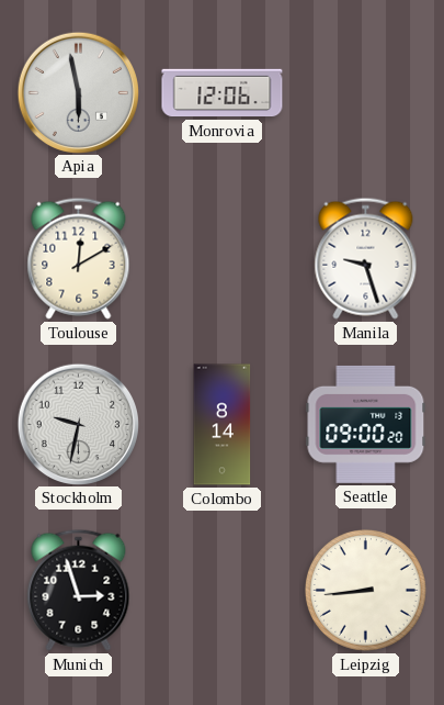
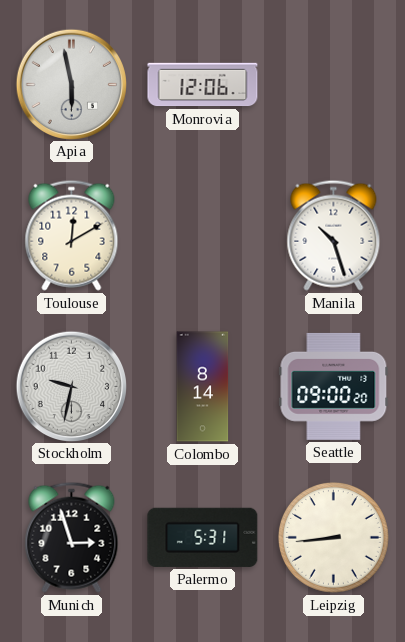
Manila: 9:27 -> 10:27 (334, 235)
Palermo: none -> 5:31 (203, 537)
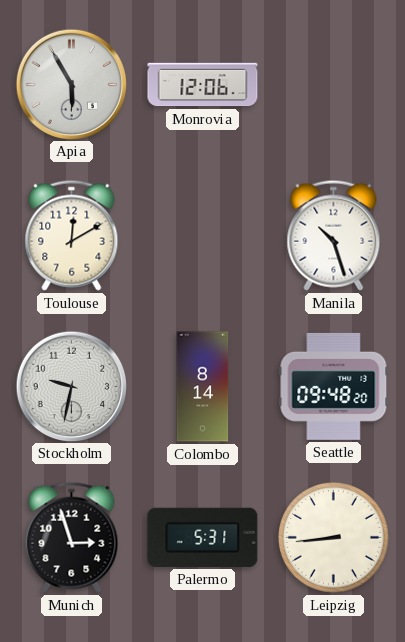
Apia: 5:58 -> 5:55 (71, 84)
Seattle: 09:00 -> 09:48 (334, 386)
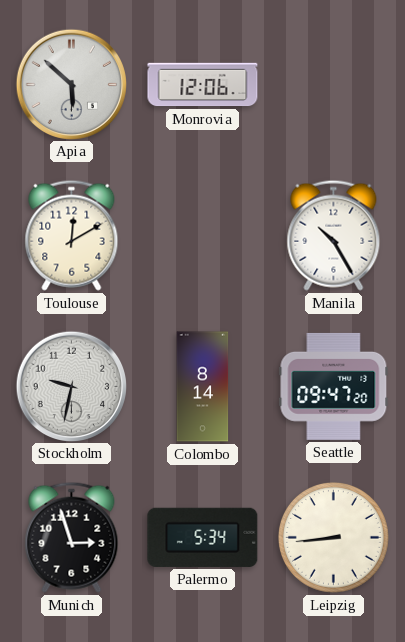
Apia: 5:55 -> 5:52 (71, 84)
Manila: 10:27 -> 10:25 (334, 235)
Seattle: 09:48 -> 09:47 (334, 386)
Palermo: 5:31 -> 5:34 (203, 537)
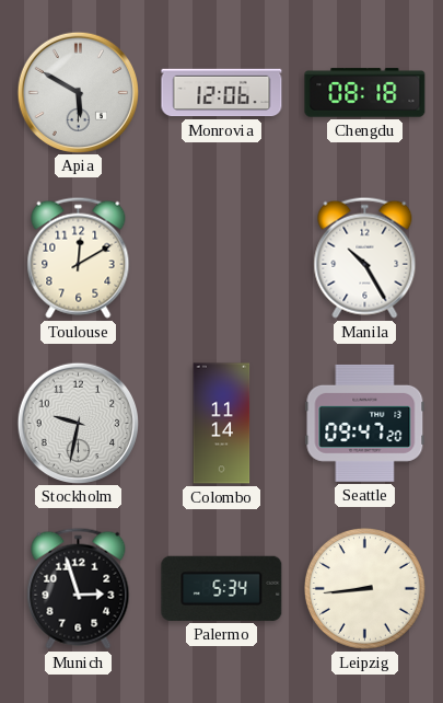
Apia: 5:52 -> 5:50 (78, 92)
Chengdu: none -> 08:18 (365, 93)
Colombo: 8:14 -> 11:14 (222, 424)
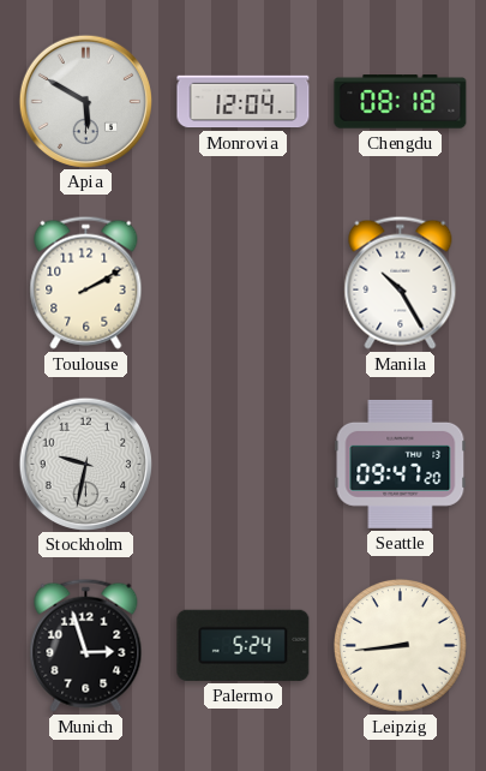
Monrovia: 12:06 -> 12:04 (244, 102)
Toulouse: 12:10 -> 2:10 (86, 282)
Colombo: 11:14 -> none (222, 424)
Palermo: 5:34 -> 5:24 (244, 645)
